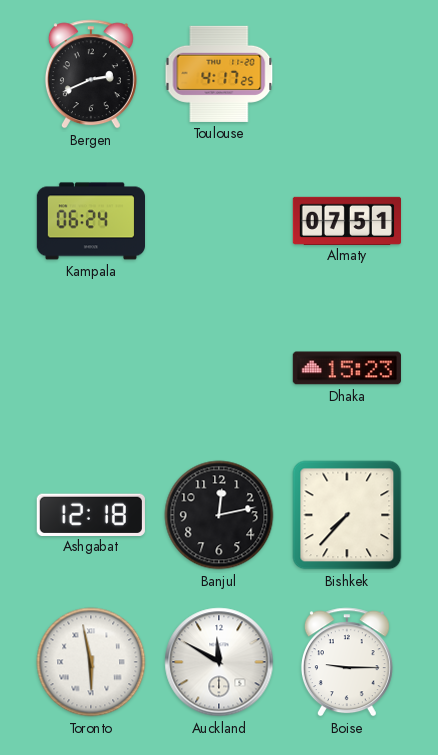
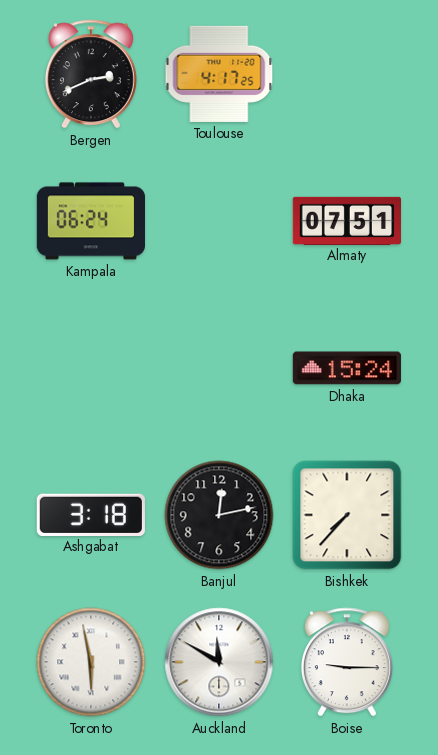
Dhaka: 15:23 -> 15:24 (347, 368)
Ashgabat: 12:18 -> 3:18 (91, 514)
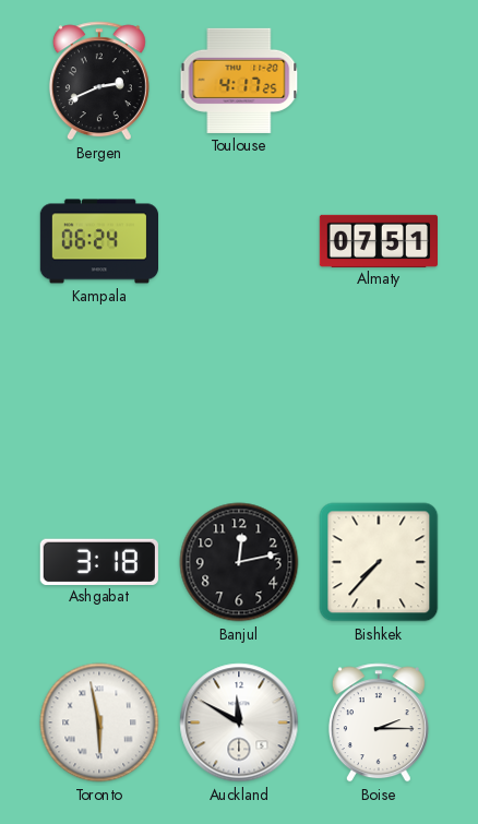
Dhaka: 15:24 -> none (347, 368)
Boise: 9:15 -> 2:15 (379, 723)
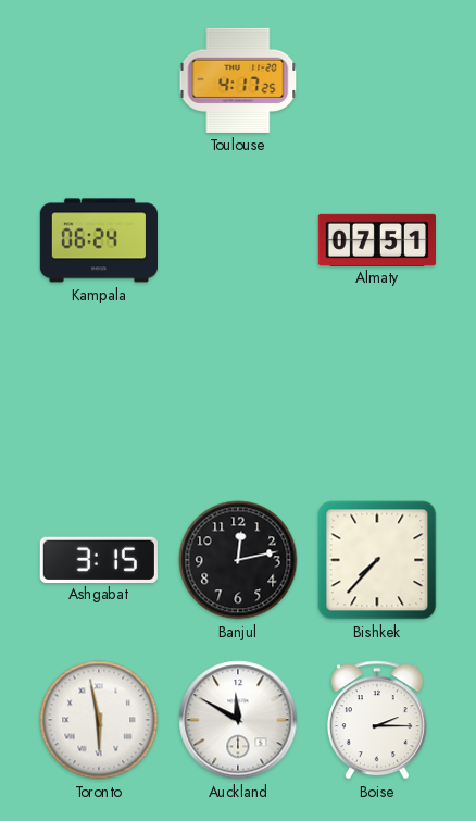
Bergen: 2:41 -> none (99, 81)
Ashgabat: 3:18 -> 3:15 (99, 559)
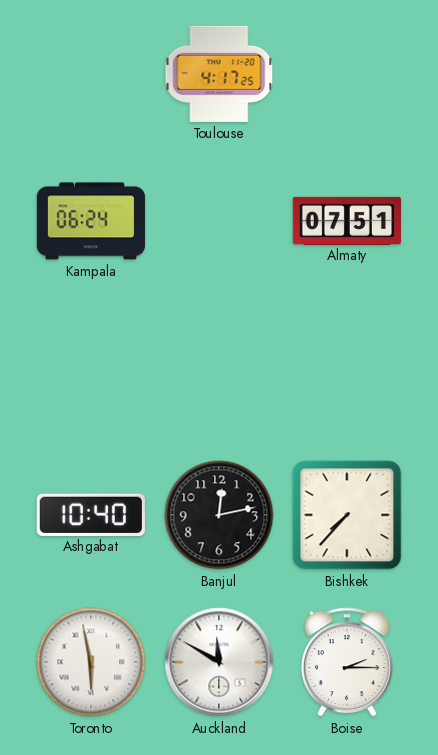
Ashgabat: 3:15 -> 10:40 (91, 514)
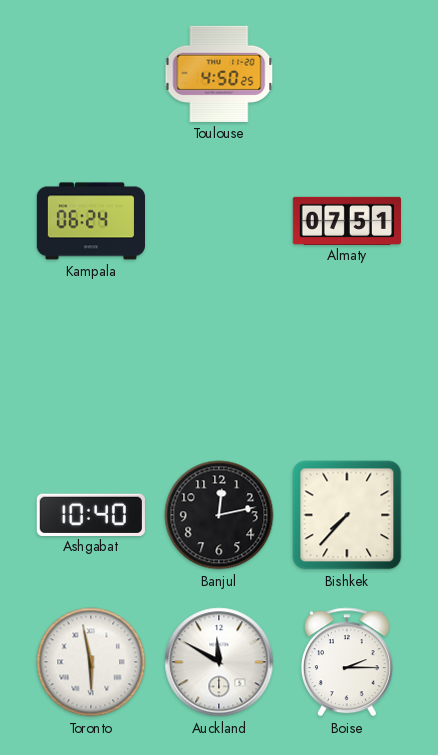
Toulouse: 4:17 -> 4:50 (219, 74)
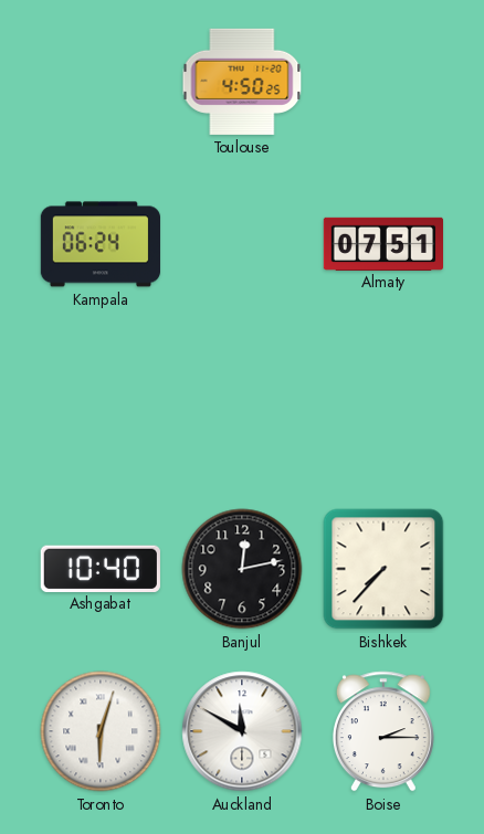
Toronto: 5:58 -> 6:03 (101, 731)
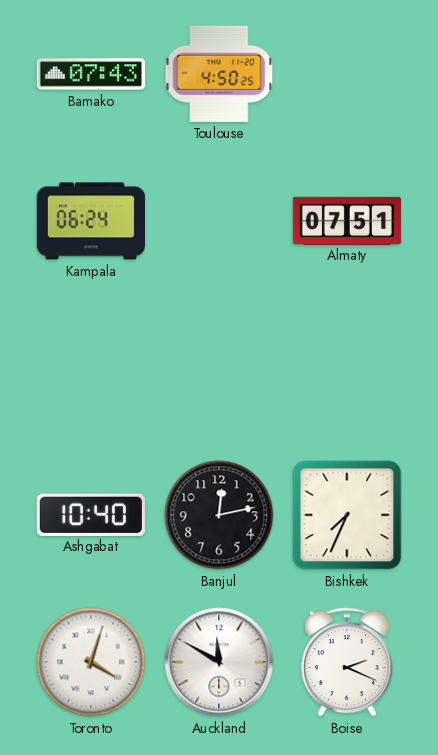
Bamako: none -> 07:43 (90, 74)
Bishkek: 7:37 -> 7:34 (347, 515)
Toronto: 6:03 -> 4:03 (91, 662)
Boise: 2:15 -> 2:19 (347, 662)
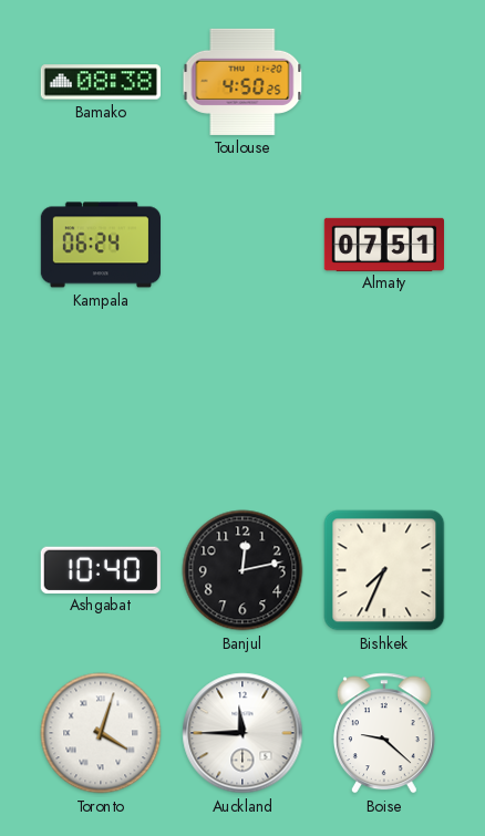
Bamako: 07:43 -> 08:38 (100, 82)
Auckland: 11:50 -> 11:45 (242, 733)
Boise: 2:19 -> 9:22 (384, 733)
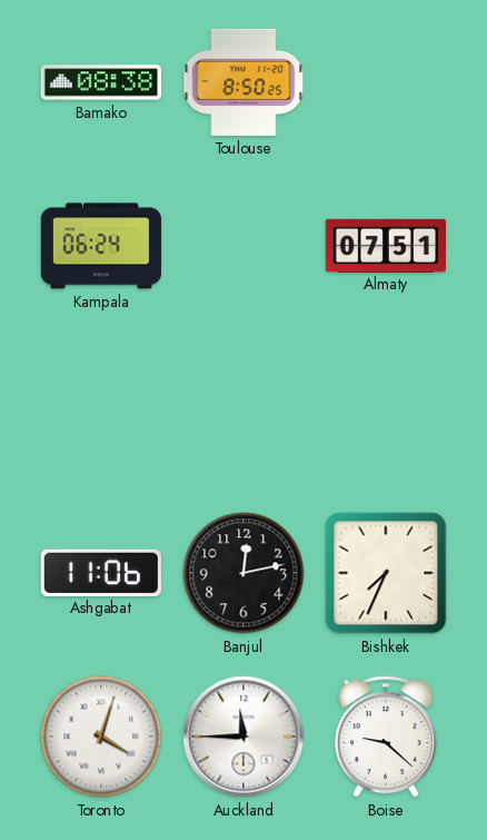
Toulouse: 4:50 -> 8:50 (244, 82)
Ashgabat: 10:40 -> 11:06 (101, 572)
